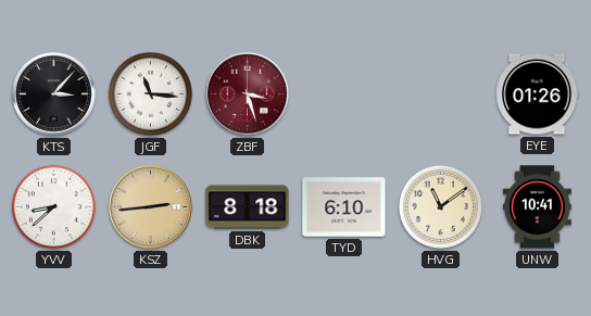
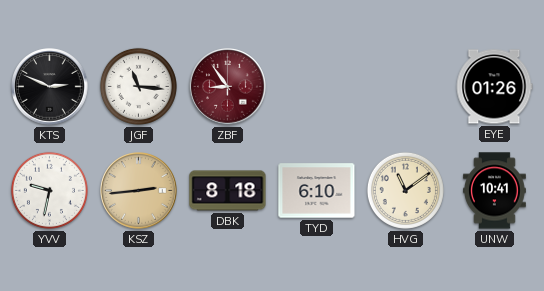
KTS: 3:07 -> 2:49 (50, 87)
ZBF: 3:27 -> 8:54 (228, 87)
YVV: 8:38 -> 9:32 (49, 190)
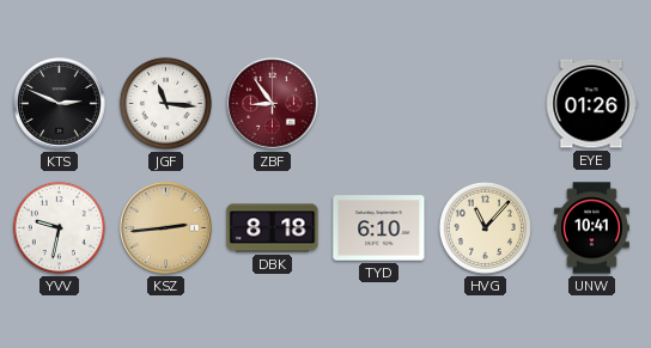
HVG: 11:09 -> 11:07 (485, 227)
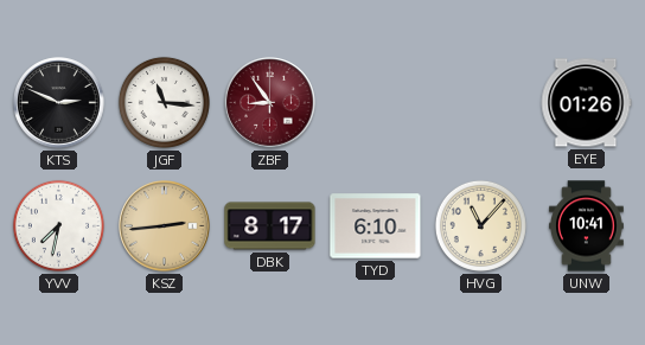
YVV: 9:32 -> 7:32 (58, 225)
DBK: 8:18 -> 8:17 (270, 226)
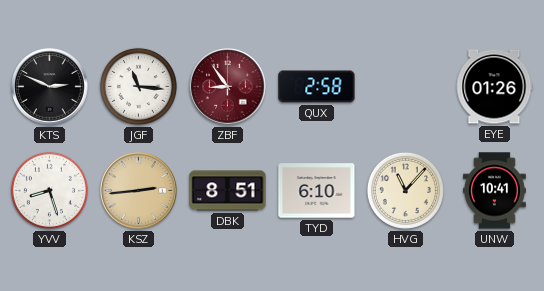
QUX: none -> 2:58 (317, 87)
YVV: 7:32 -> 8:27 (49, 190)
DBK: 8:17 -> 8:51 (228, 191)
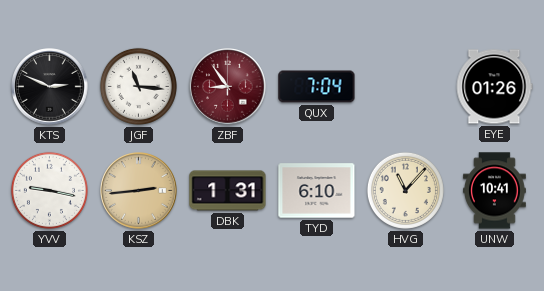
QUX: 2:58 -> 7:04 (317, 87)
YVV: 8:27 -> 9:17 (49, 190)
DBK: 8:51 -> 1:31 (228, 191)
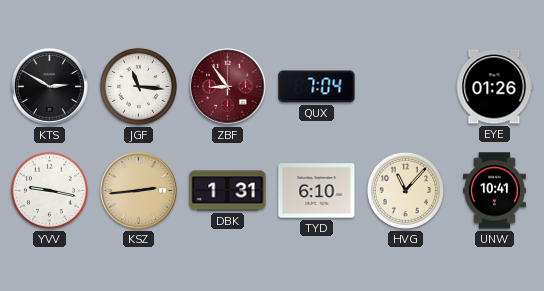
KTS: 2:49 -> 2:50 (50, 87)
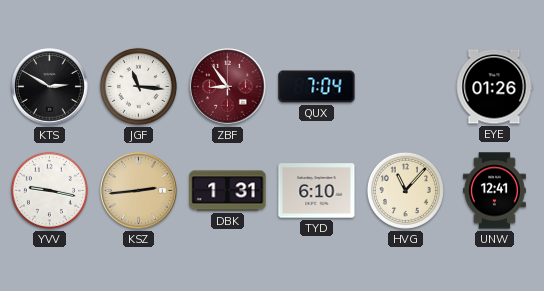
UNW: 10:41 -> 12:41 (494, 191)
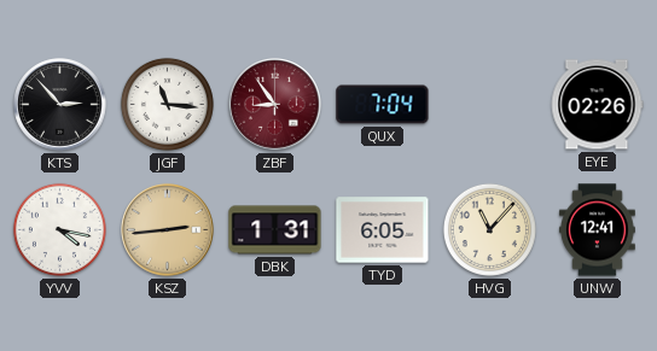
KTS: 2:50 -> 2:53 (60, 105)
EYE: 01:26 -> 02:26 (597, 105)
YVV: 9:17 -> 4:17 (59, 229)
TYD: 6:10 -> 6:05 (383, 230)
